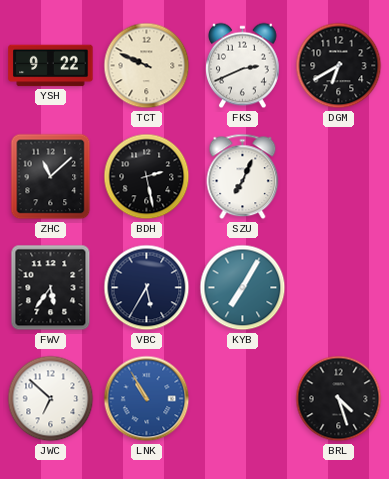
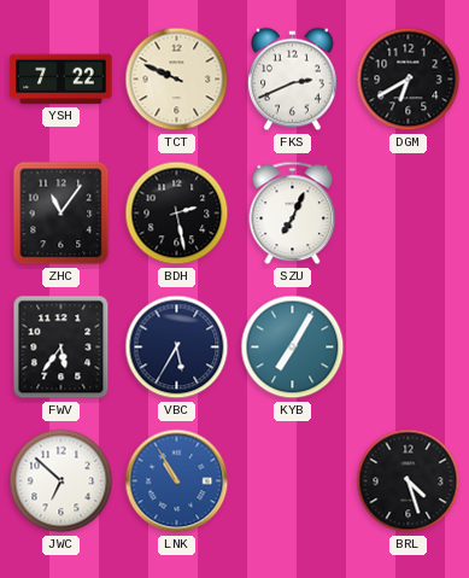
YSH: 9:22 -> 7:22 (61, 80)
ZHC: 11:08 -> 11:06 (61, 214)
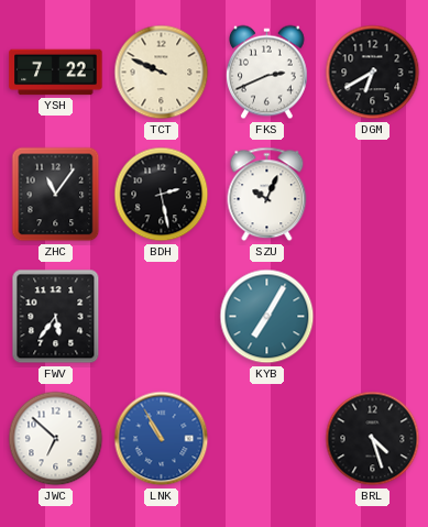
SZU: 7:04 -> 10:04 (267, 195)
VBC: 5:35 -> none (177, 348)
